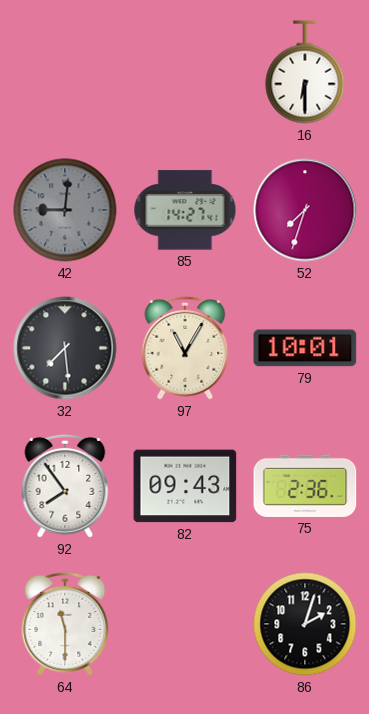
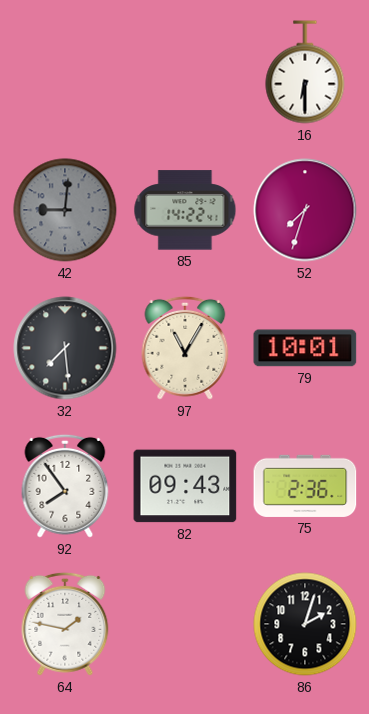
85: 14:27 -> 14:22 (185, 210)
64: 11:30 -> 1:47 (65, 624)
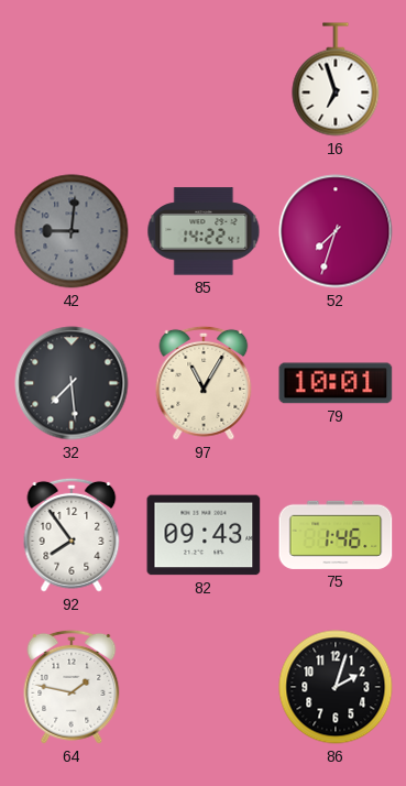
16: 6:30 -> 6:57 (336, 79)
75: 2:36 -> 1:46 (336, 535)
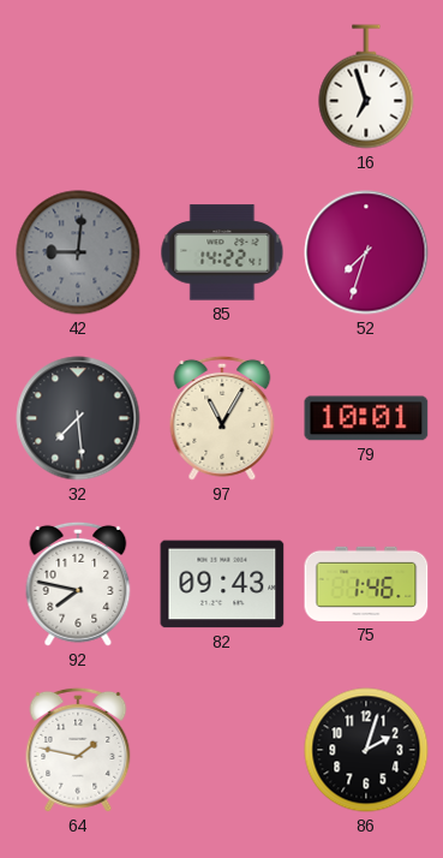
92: 7:54 -> 7:47 (78, 584)
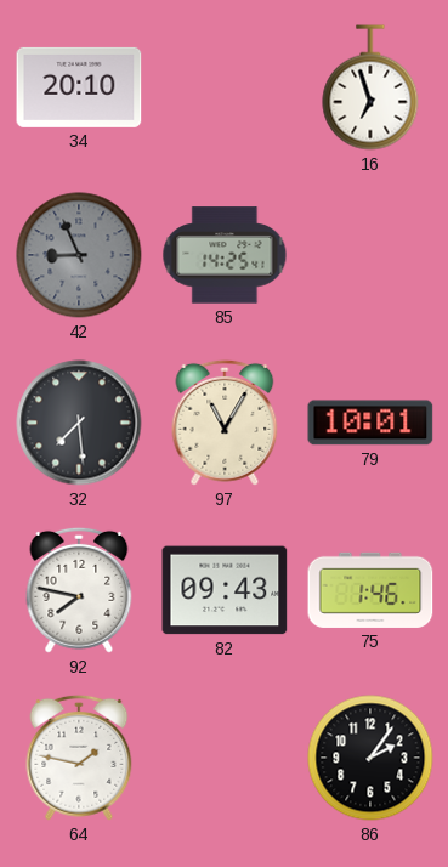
34: none -> 20:10 (79, 87)
42: 9:01 -> 8:56 (79, 255)
85: 14:22 -> 14:25 (225, 255)
52: 7:33 -> none (366, 252)
86: 2:03 -> 2:06 (370, 758)
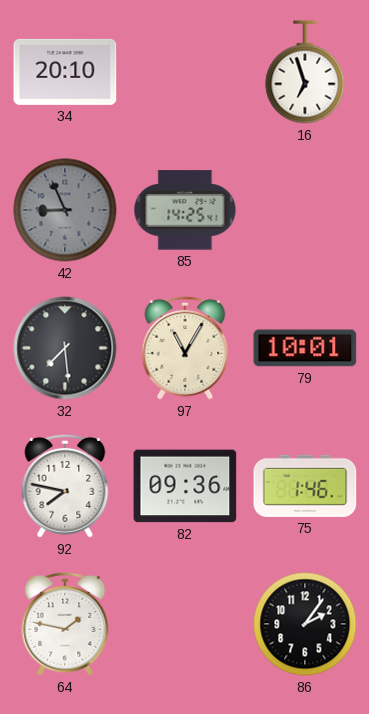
82: 09:43 -> 09:36 (185, 486)
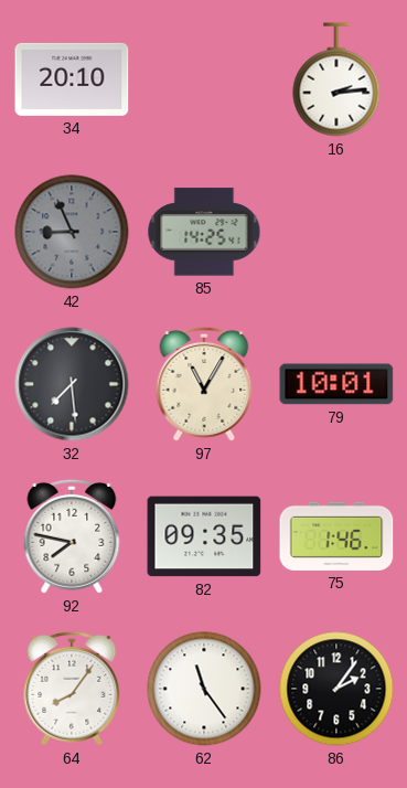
16: 6:57 -> 2:14 (336, 79)
82: 09:36 -> 09:35 (204, 536)
64: 1:47 -> 8:06 (72, 689)
62: none -> 11:24 (204, 689)
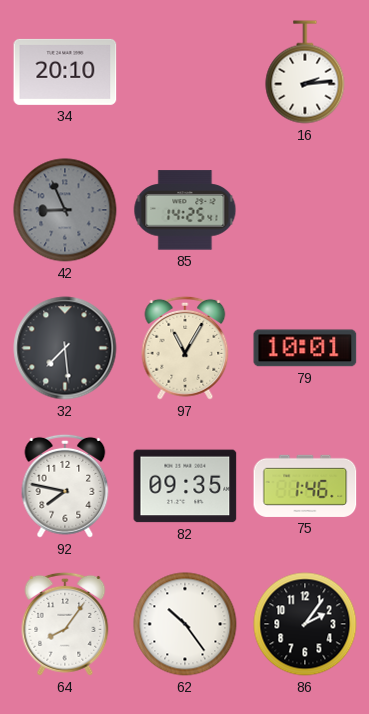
62: 11:24 -> 10:24 (185, 624)
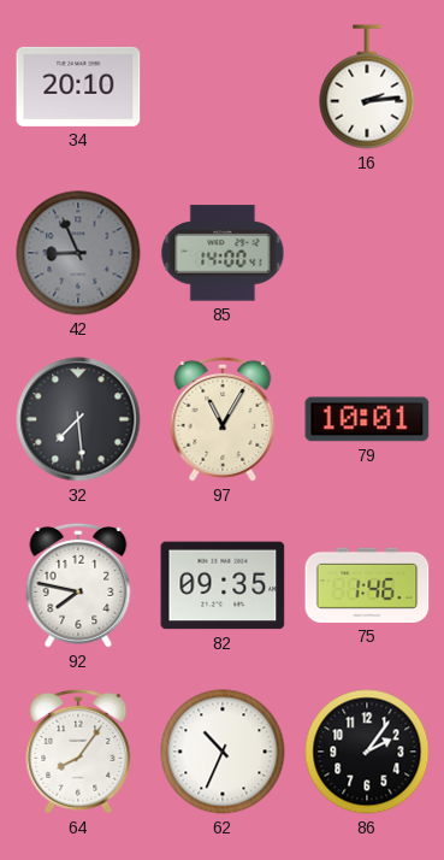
85: 14:25 -> 14:00 (223, 253)
62: 10:24 -> 10:34 (223, 752)
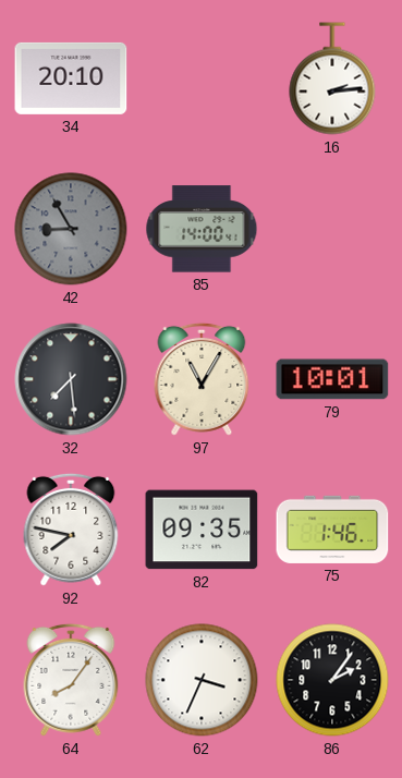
42: 8:56 -> 8:55 (71, 229)
62: 10:34 -> 3:34 (202, 680)
